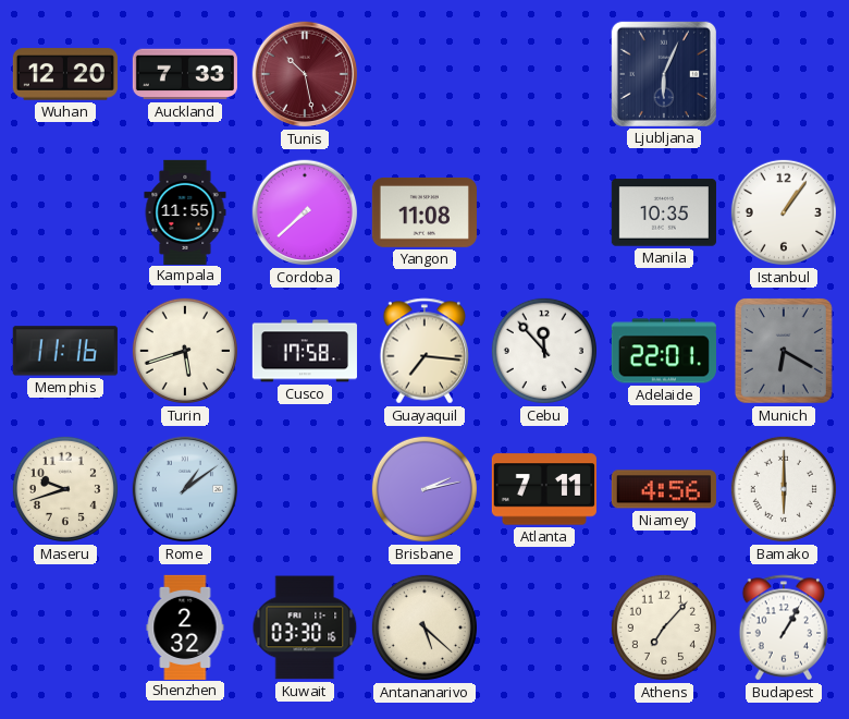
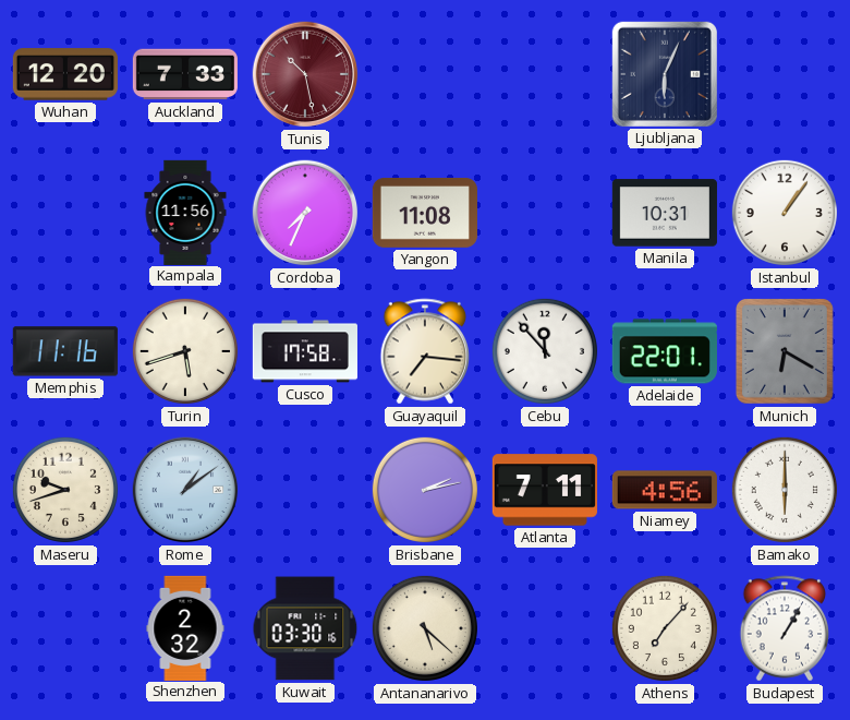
Kampala: 11:55 -> 11:56 (185, 212)
Cordoba: 7:38 -> 7:34 (305, 213)
Manila: 10:35 -> 10:31 (665, 213)
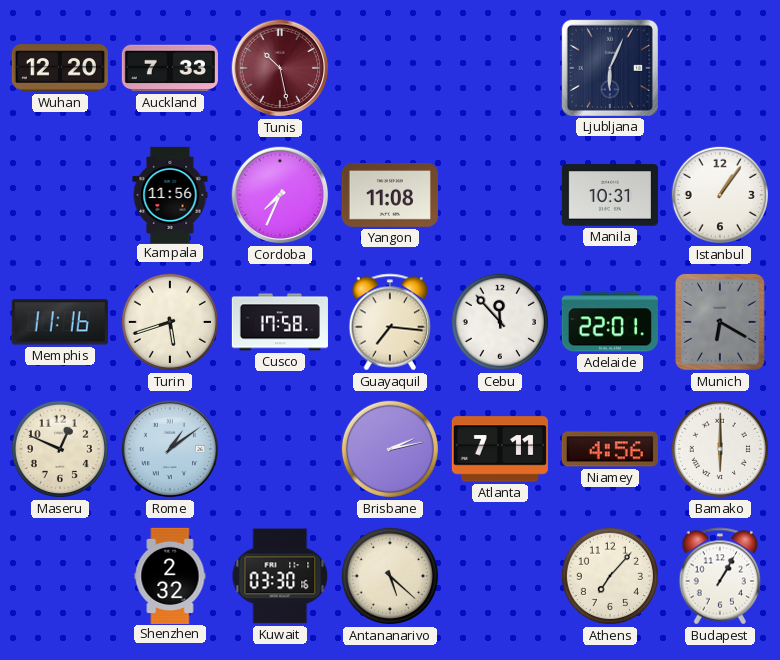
Maseru: 9:42 -> 12:49 (60, 449)
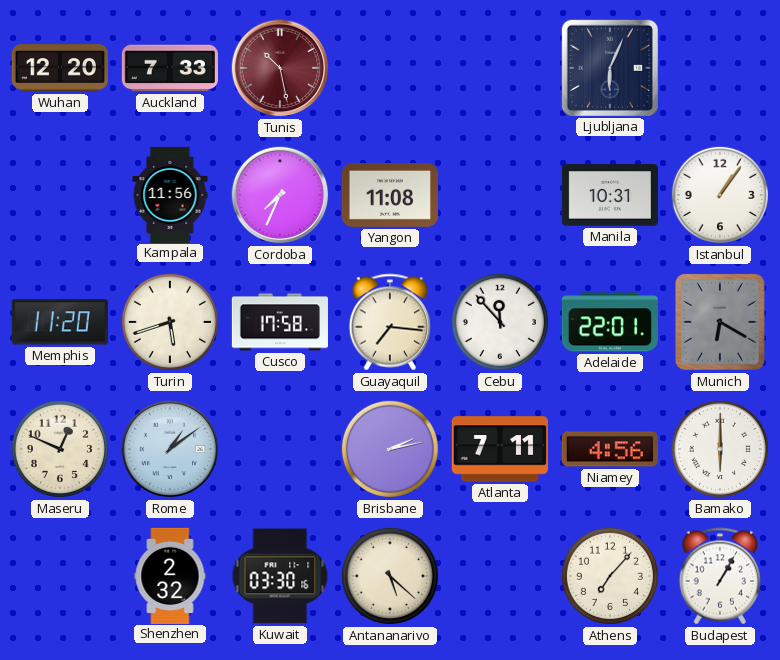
Memphis: 11:16 -> 11:20 (60, 322)
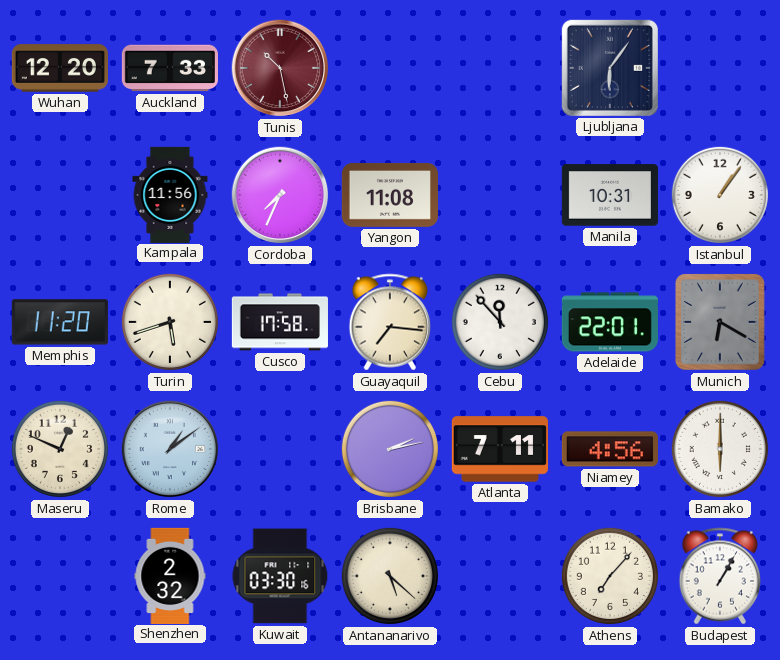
Ljubljana: 6:04 -> 6:06 (610, 68)
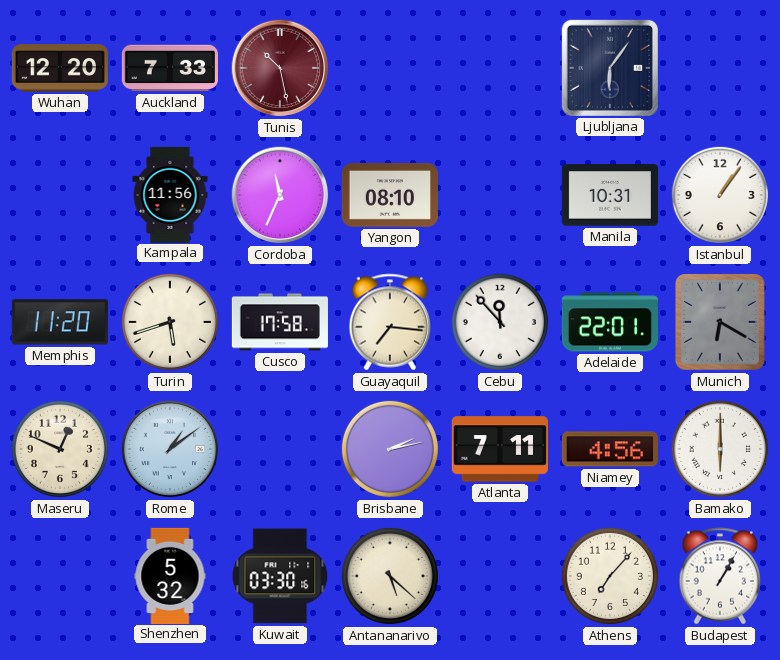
Cordoba: 7:34 -> 11:34 (280, 195)
Yangon: 11:08 -> 08:10 (390, 196)
Shenzhen: 2:32 -> 5:32 (170, 575)
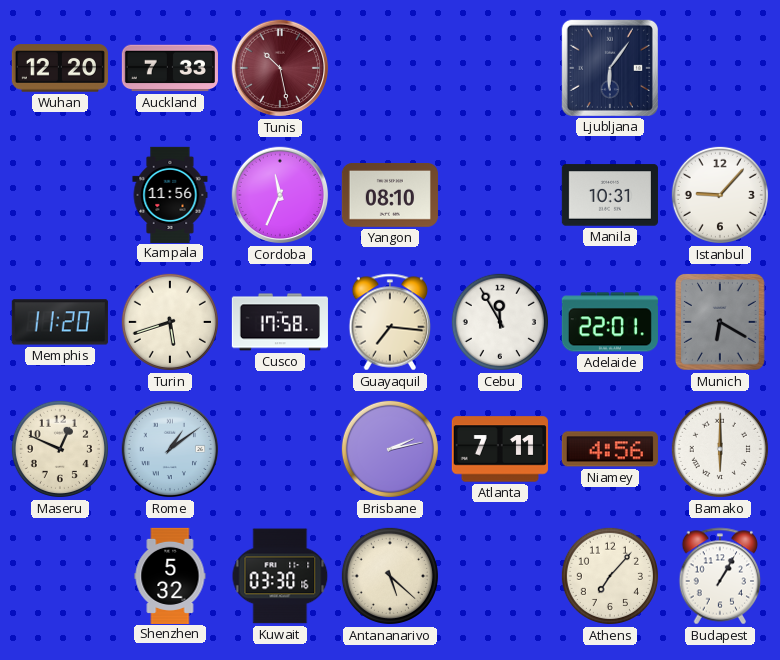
Istanbul: 1:06 -> 9:07 (720, 195)
Cebu: 11:53 -> 11:55 (500, 322)
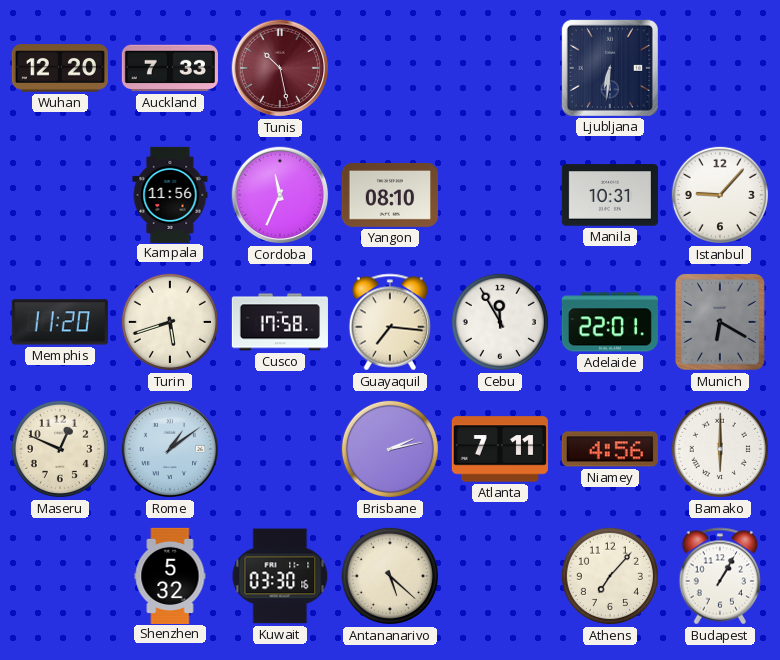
Ljubljana: 6:06 -> 6:31 (610, 68)
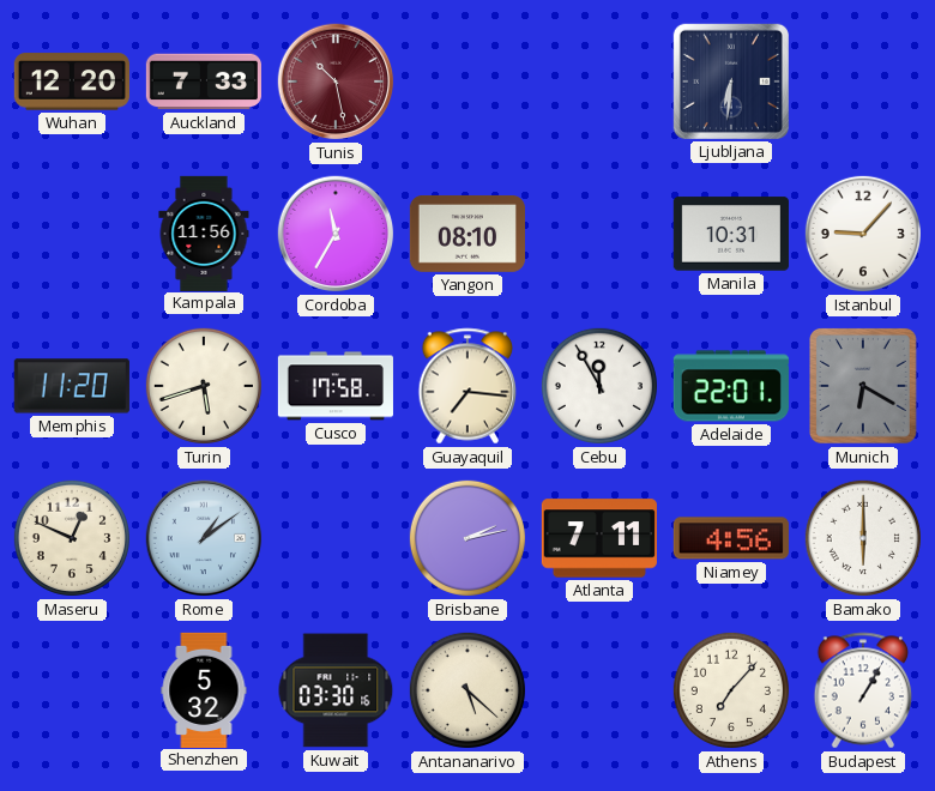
Cordoba: 11:34 -> 11:35 (336, 234)
